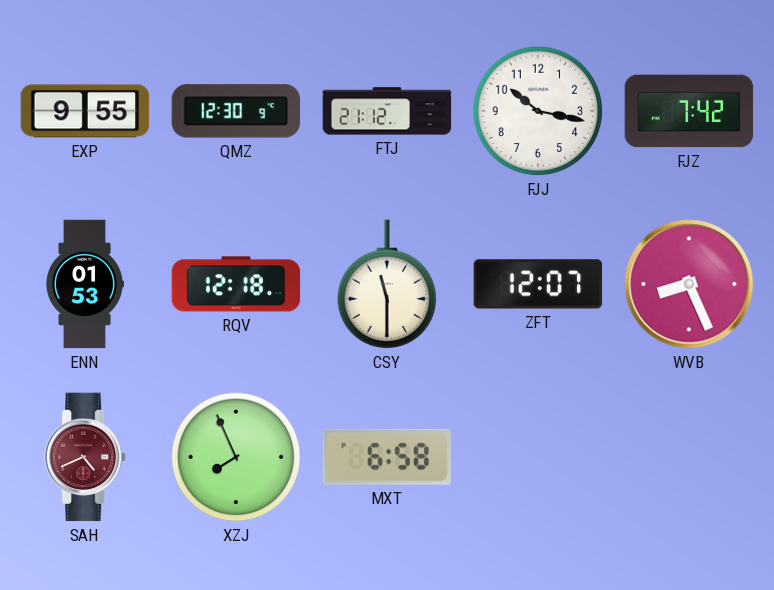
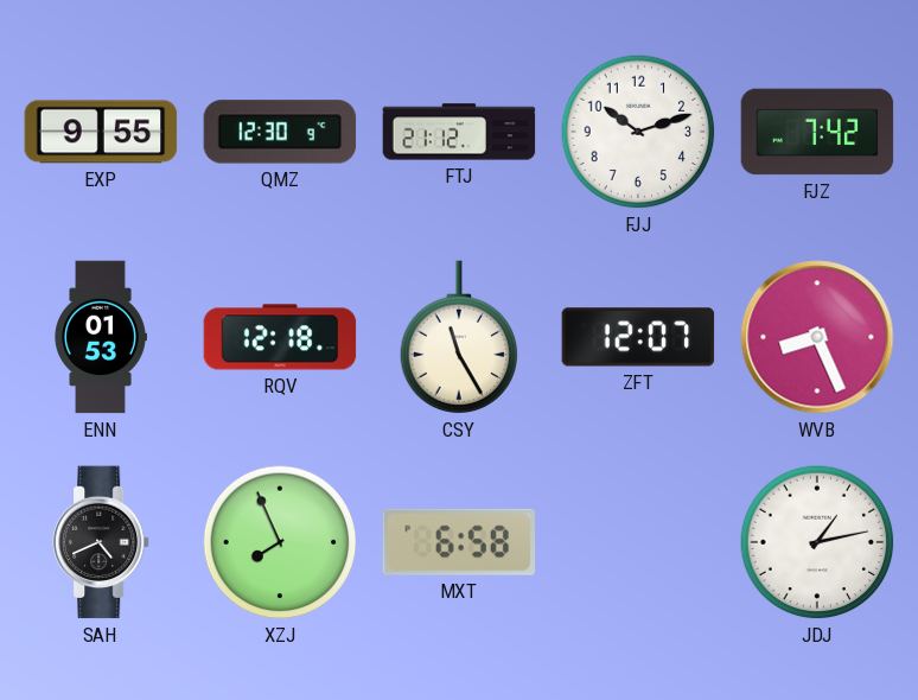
FJJ: 10:17 -> 10:12 (638, 132)
CSY: 11:30 -> 11:25 (459, 338)
SAH dial: burgundy -> black (102, 542)
JDJ: none -> 1:13 (817, 542)
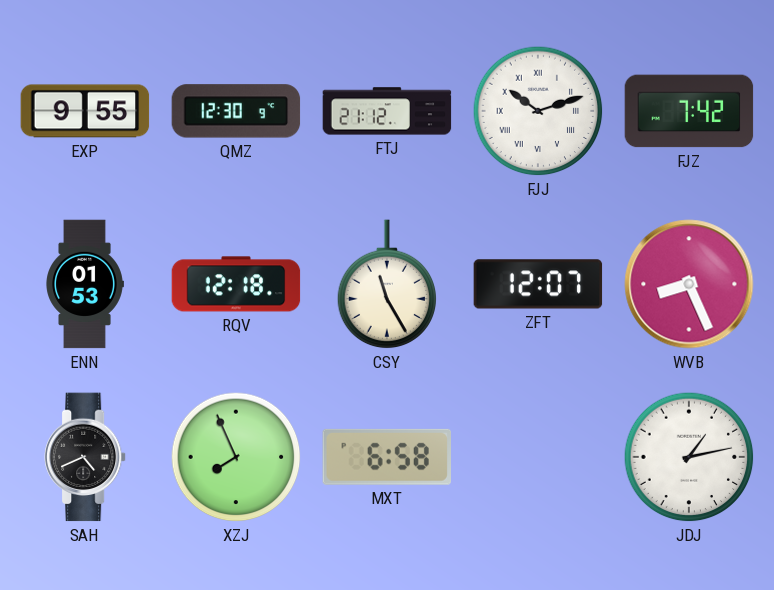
FJJ numerals: Arabic -> Roman (538, 111)
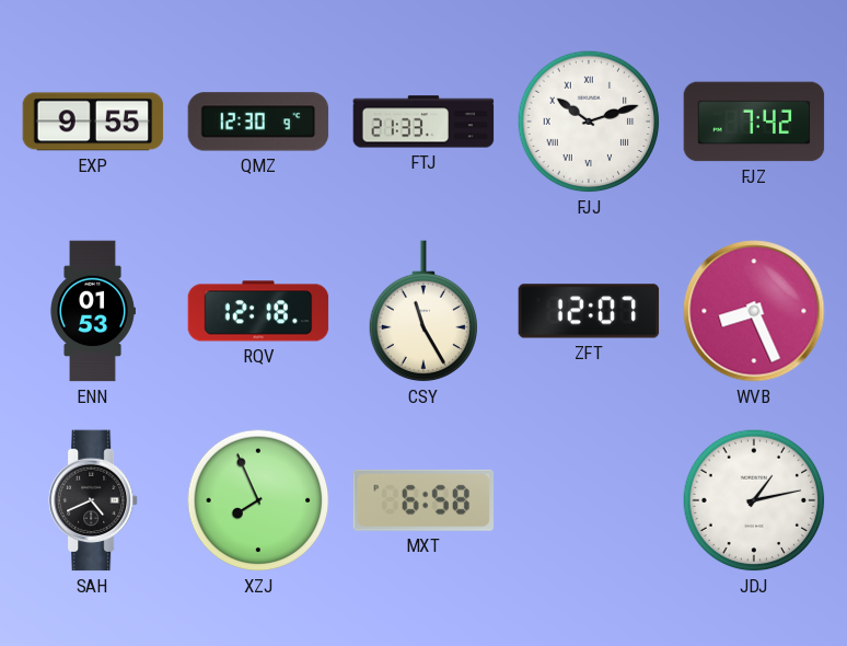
FTJ: 21:12 -> 21:33 (424, 122)
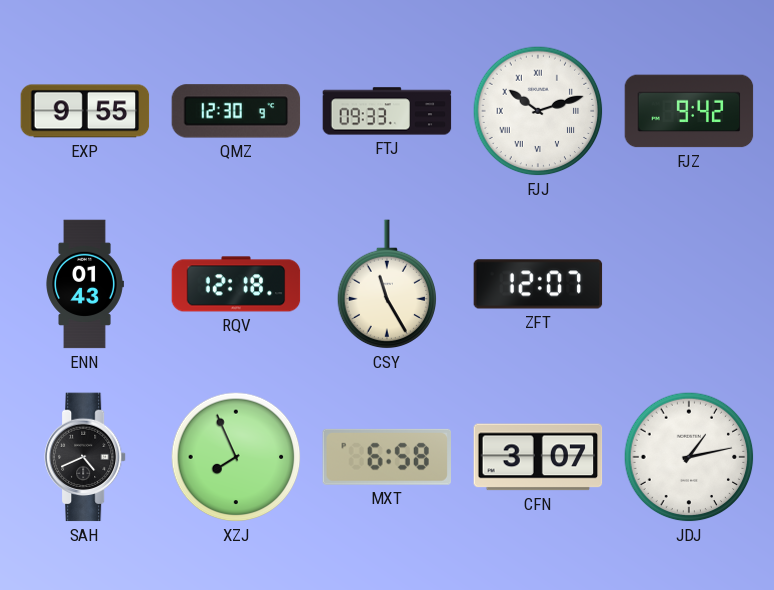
FTJ: 21:33 -> 09:33 (387, 111)
FJZ: 7:42 -> 9:42 (689, 111)
ENN: 01:53 -> 01:43 (85, 284)
WVB: 8:26 -> none (754, 311)
CFN: none -> 3:07 (538, 457)
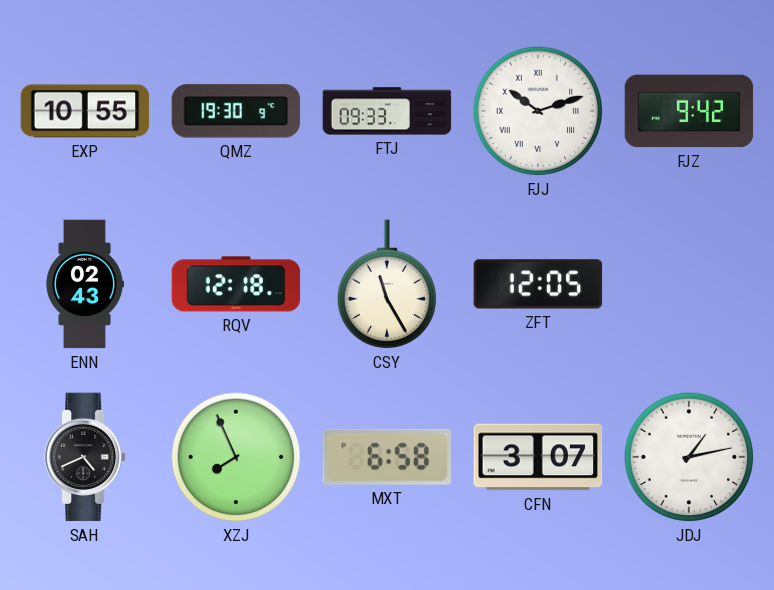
EXP: 9:55 -> 10:55 (85, 111)
QMZ: 12:30 -> 19:30 (236, 111)
ENN: 01:43 -> 02:43 (85, 284)
ZFT: 12:07 -> 12:05 (538, 284)
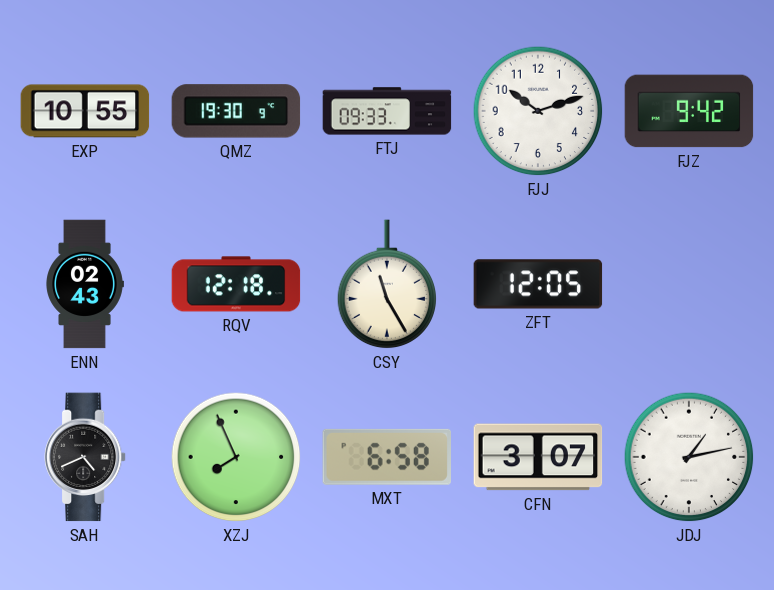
FJJ numerals: Roman -> Arabic (538, 111)
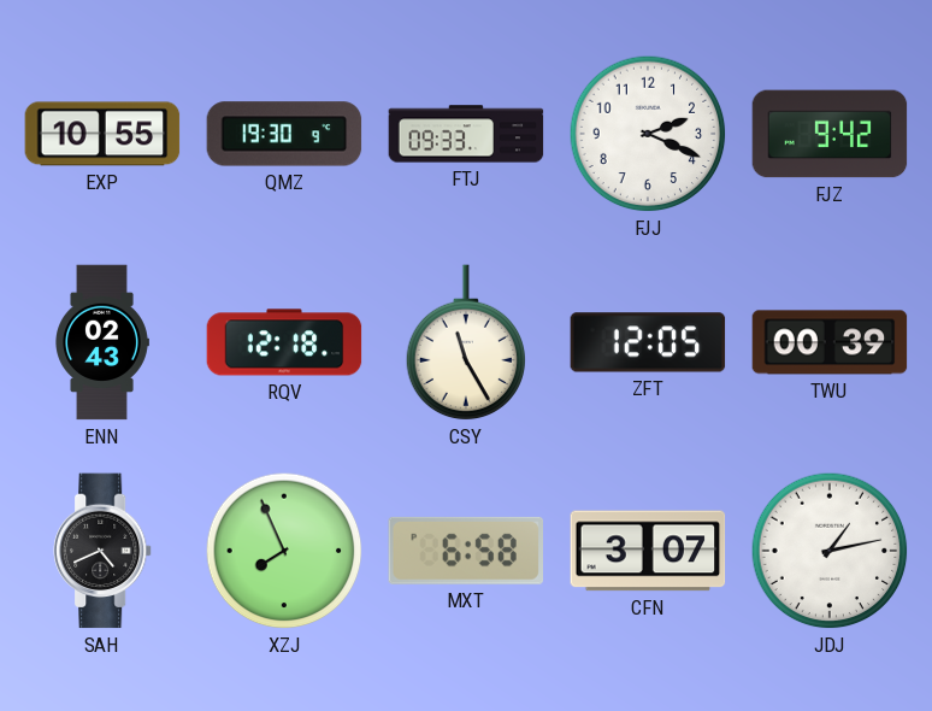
FJJ: 10:12 -> 2:19 (648, 134)
TWU: none -> 00:39 (830, 342)
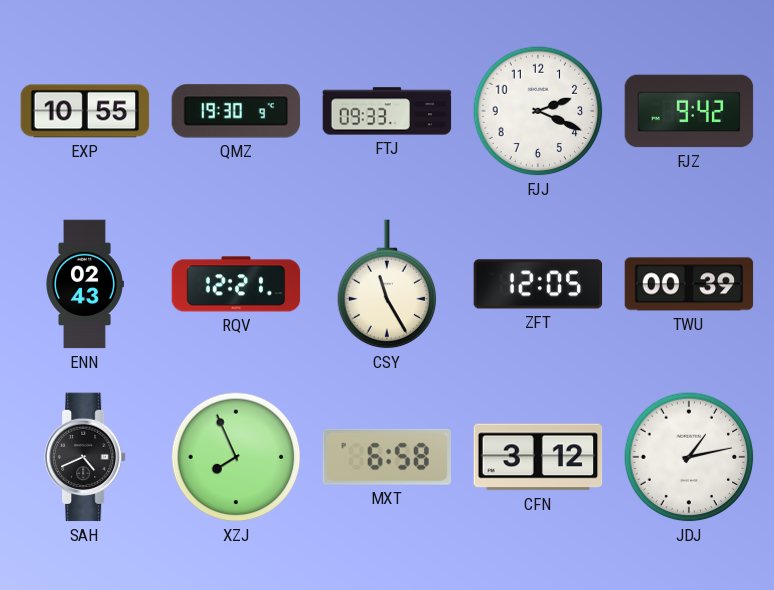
RQV: 12:18 -> 12:21 (236, 284)
CFN: 3:07 -> 3:12 (538, 457)
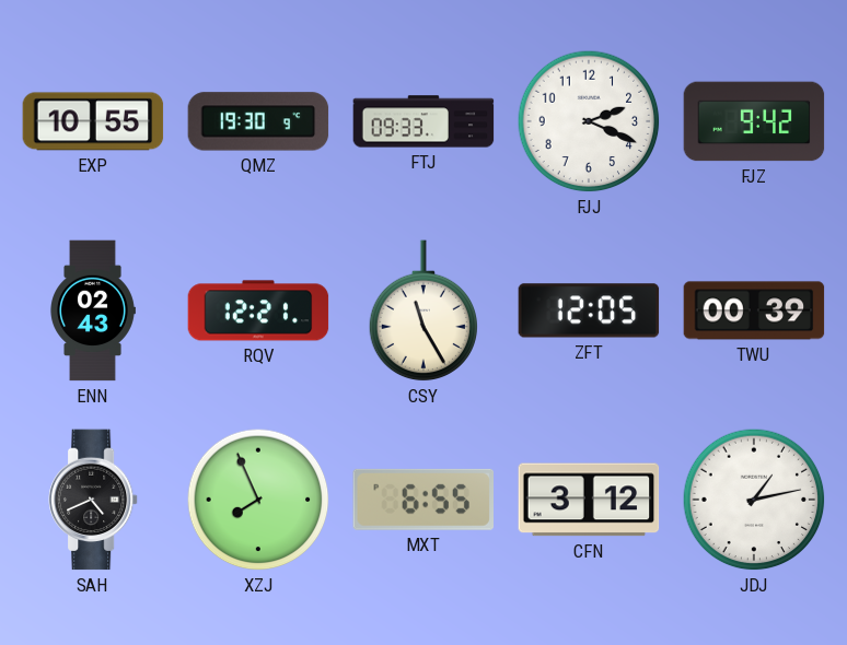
MXT: 6:58 -> 6:55 (422, 500)
